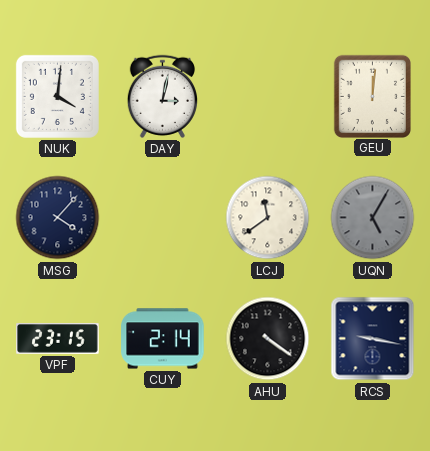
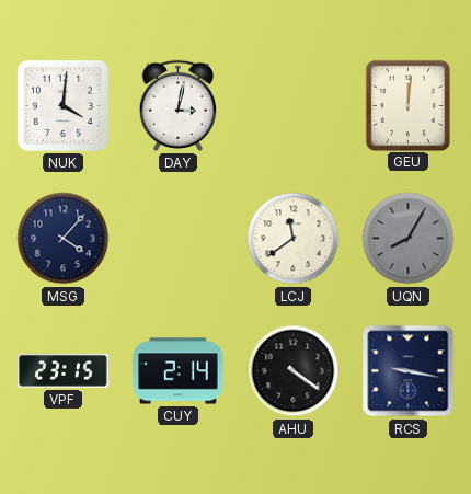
UQN: 5:05 -> 8:05 (409, 239)
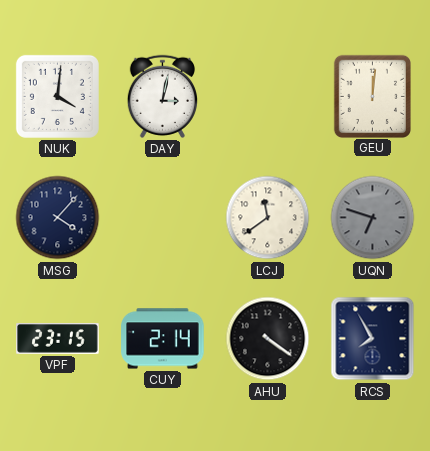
UQN: 8:05 -> 6:48 (373, 218)
RCS: 9:17 -> 7:55 (373, 339)
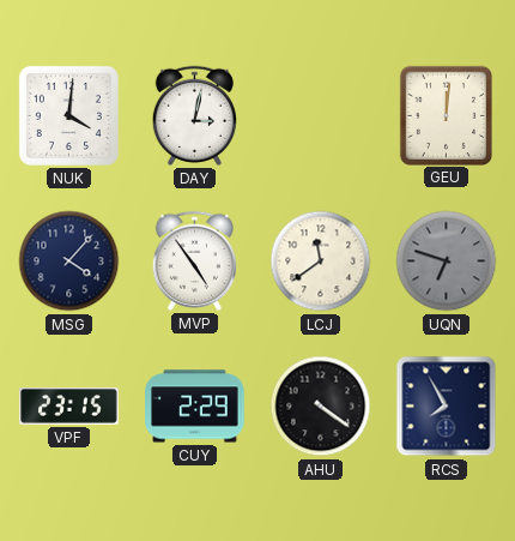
MVP: none -> 4:54 (194, 260)
CUY: 2:14 -> 2:29 (195, 407)
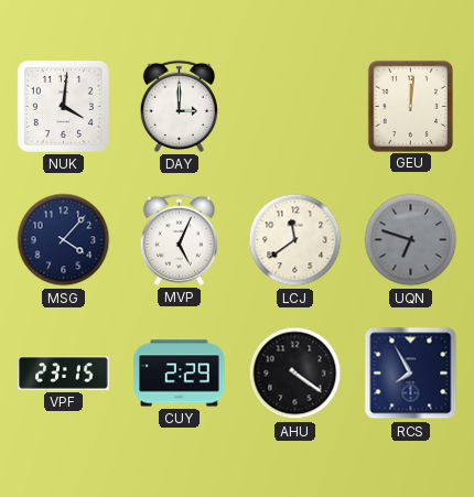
DAY: 3:02 -> 3:00 (179, 106)
MVP: 4:54 -> 5:04 (179, 239)
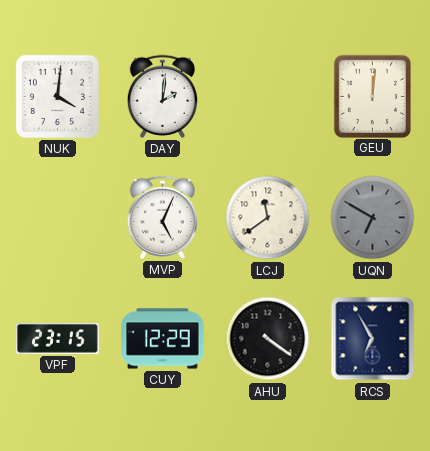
DAY: 3:00 -> 2:01 (162, 96)
MSG: 4:07 -> none (64, 240)
UQN: 6:48 -> 6:50 (373, 218)
CUY: 2:29 -> 12:29 (163, 339)
RCS: 7:55 -> 6:55 (373, 339)
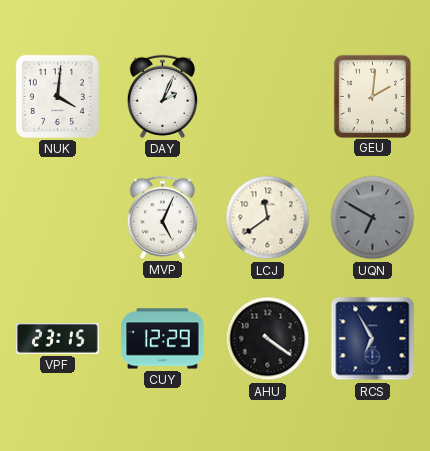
DAY: 2:01 -> 2:04 (162, 96)
GEU: 12:01 -> 2:01 (372, 96)
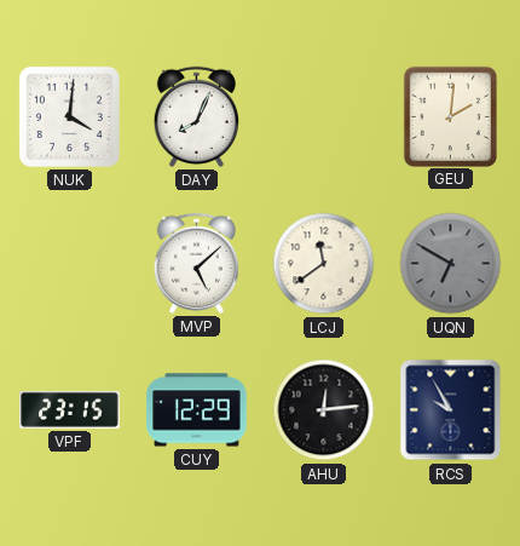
DAY: 2:04 -> 8:04 (196, 116)
MVP: 5:04 -> 5:08 (196, 263)
AHU: 4:21 -> 12:14 (324, 410)
RCS: 6:55 -> 9:55 (451, 410)
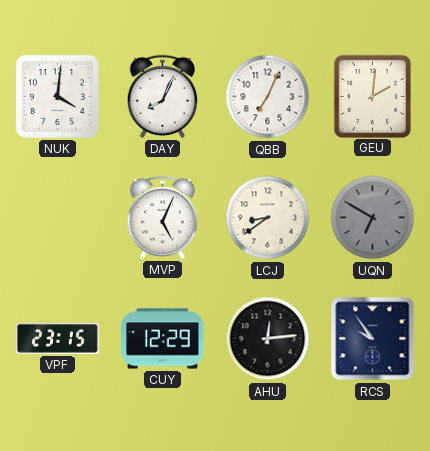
QBB: none -> 7:04 (268, 97)
MVP: 5:08 -> 5:04 (162, 217)
LCJ: 11:39 -> 8:39 (268, 218)
RCS: 9:55 -> 9:54 (373, 339)
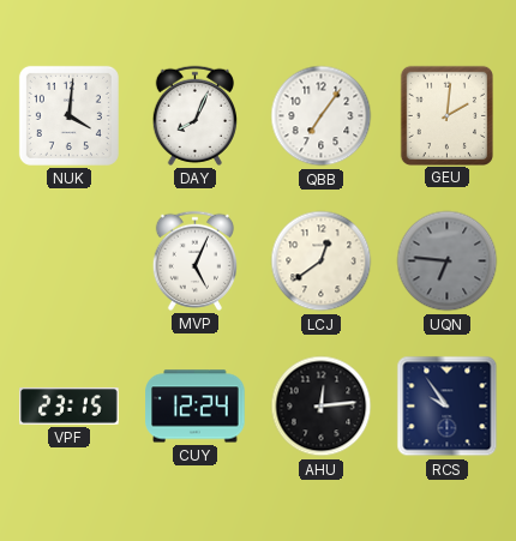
QBB: 7:04 -> 7:06 (322, 116)
LCJ: 8:39 -> 12:39 (322, 262)
UQN: 6:50 -> 6:46 (448, 262)
CUY: 12:29 -> 12:24 (196, 407)
